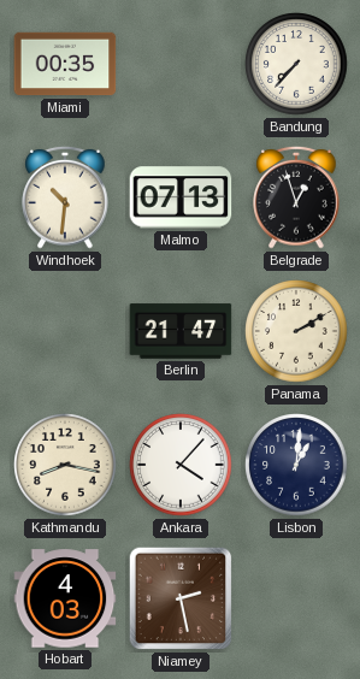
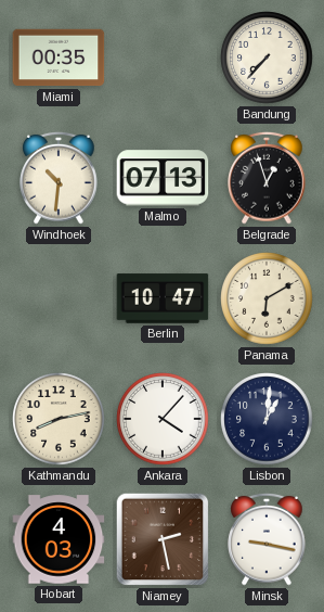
Berlin: 21:47 -> 10:47 (163, 298)
Panama: 2:10 -> 6:10 (267, 298)
Kathmandu: 8:17 -> 8:13 (59, 419)
Minsk: none -> 9:17 (267, 539)
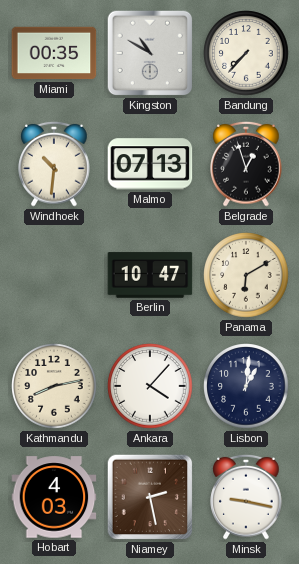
Kingston: none -> 10:50 (150, 53)
